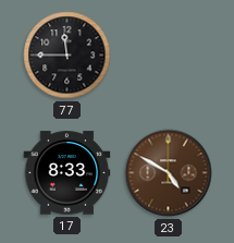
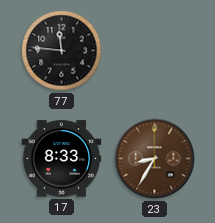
77: 11:45 -> 11:46 (62, 51)
23: 4:50 -> 8:35 (155, 159)
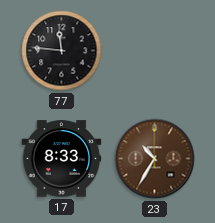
23: 8:35 -> 10:35 (155, 159)
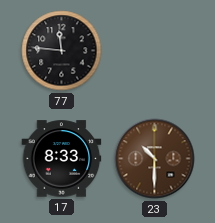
23: 10:35 -> 10:30 (155, 159)
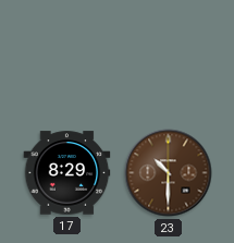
77: 11:46 -> none (62, 51)
17: 8:33 -> 8:29 (67, 173)
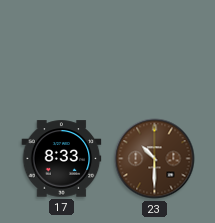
17: 8:29 -> 8:33 (62, 159)
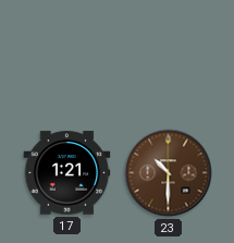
17: 8:33 -> 1:21 (67, 173)
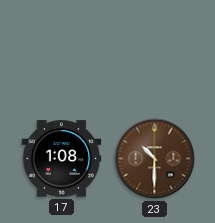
17: 1:21 -> 1:08 (62, 159)
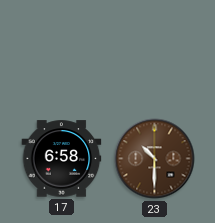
17: 1:08 -> 6:58 (62, 159)
